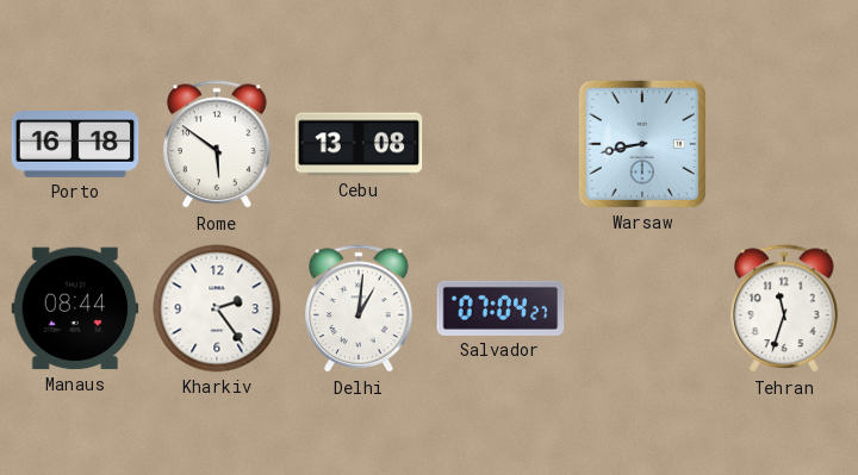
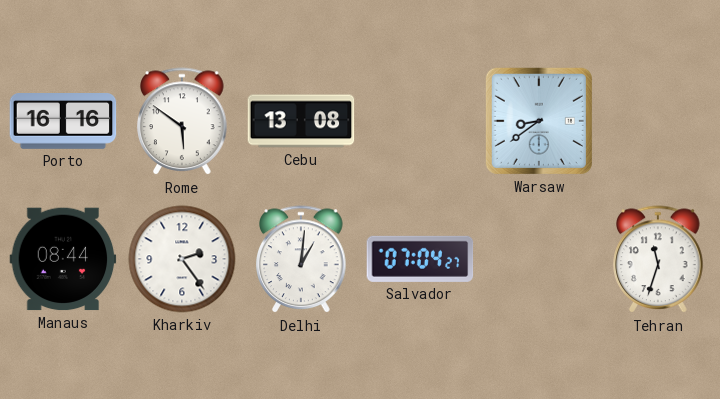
Porto: 16:18 -> 16:16 (63, 122)
Warsaw: 8:43 -> 8:39 (539, 121)
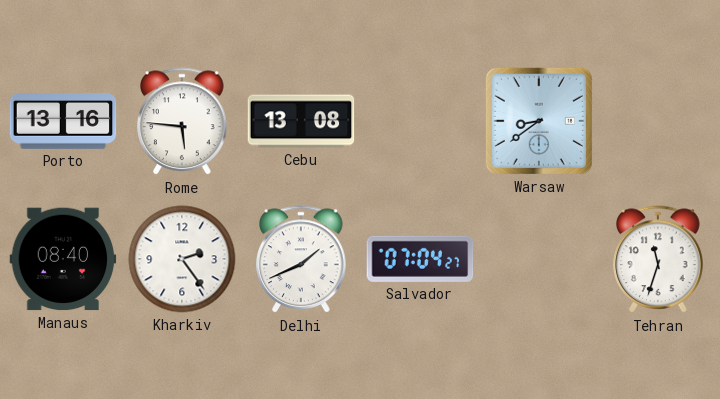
Porto: 16:16 -> 13:16 (63, 122)
Rome: 5:51 -> 5:46 (182, 122)
Manaus: 08:44 -> 08:40 (63, 259)
Delhi: 1:01 -> 1:41 (301, 260)
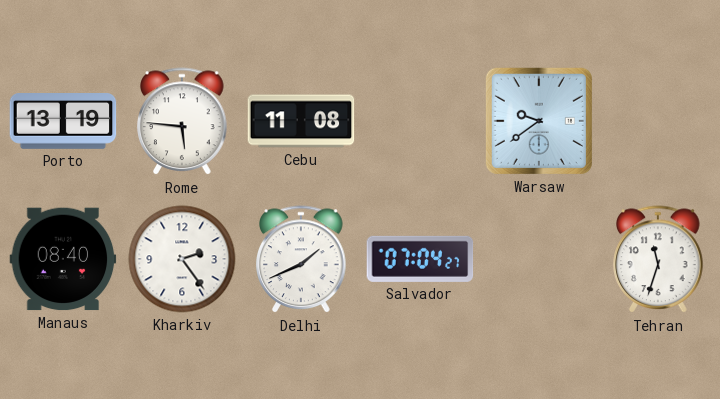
Porto: 13:16 -> 13:19 (63, 122)
Cebu: 13:08 -> 11:08 (301, 121)
Warsaw: 8:39 -> 9:39 (539, 121)
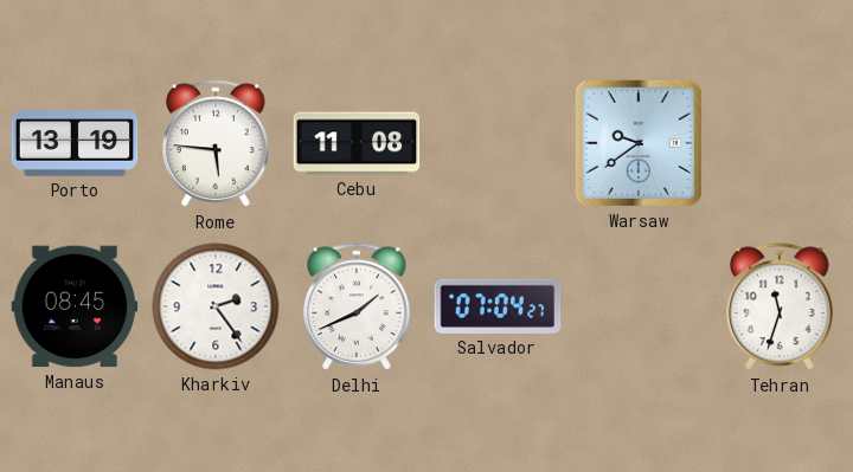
Manaus: 08:40 -> 08:45 (75, 306)
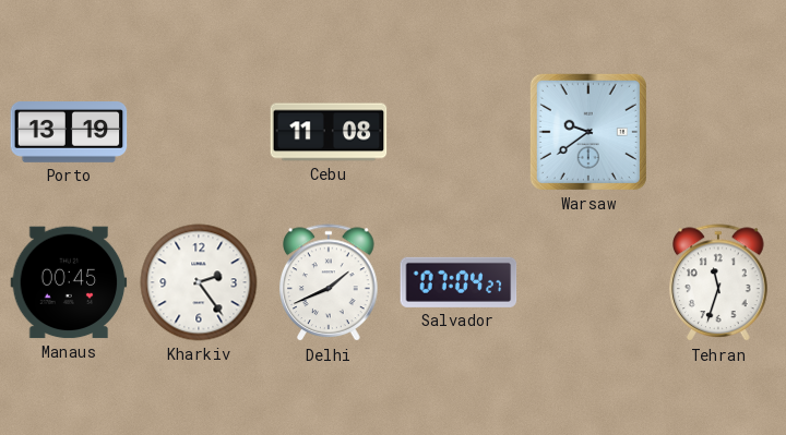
Rome: 5:46 -> none (216, 144)
Manaus: 08:45 -> 00:45 (69, 282)
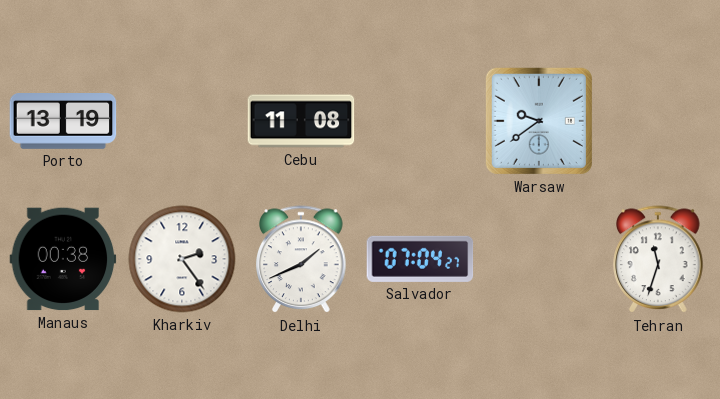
Manaus: 00:45 -> 00:38 (63, 259)
